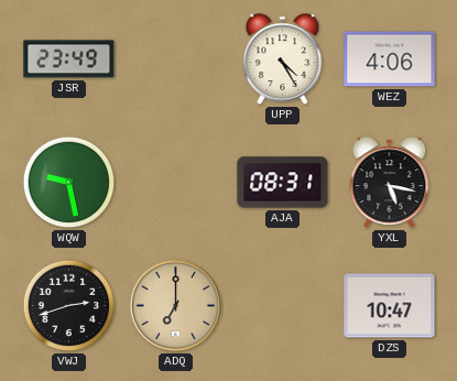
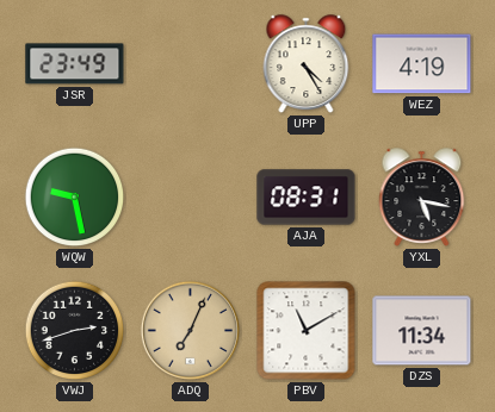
WEZ: 4:06 -> 4:19 (422, 64)
ADQ: 7:00 -> 7:04 (190, 330)
PBV: none -> 11:10 (307, 331)
DZS: 10:47 -> 11:34 (422, 331)
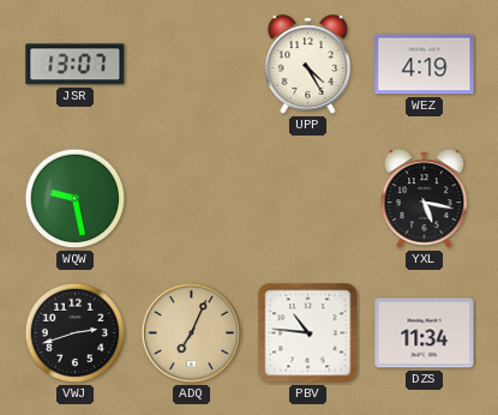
JSR: 23:49 -> 13:07 (76, 65)
AJA: 08:31 -> none (307, 198)
PBV: 11:10 -> 10:46 (308, 333)
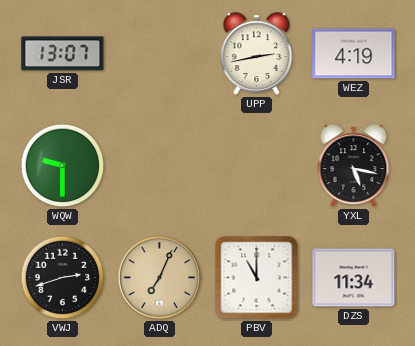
UPP: 4:25 -> 2:43 (257, 54)
WQW: 9:28 -> 9:30 (63, 166)
PBV: 10:46 -> 11:00 (257, 278)
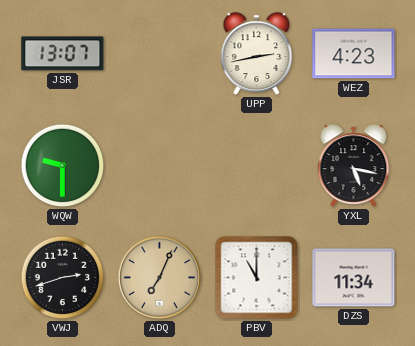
WEZ: 4:19 -> 4:23 (354, 54)
